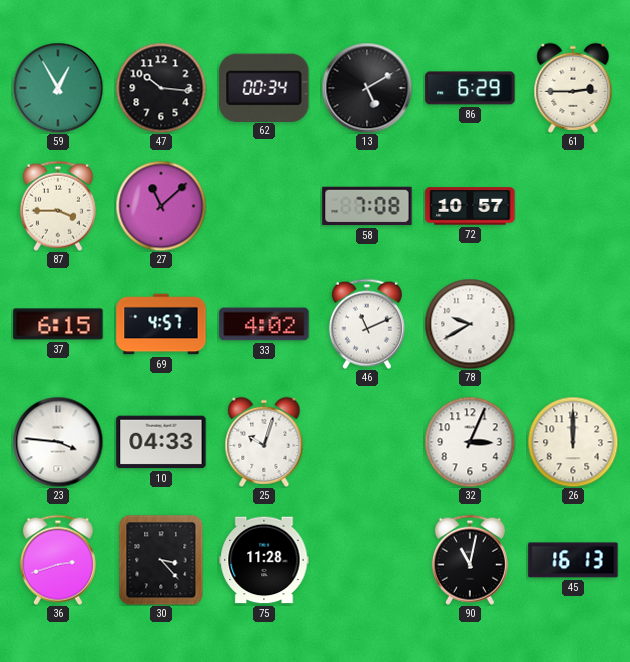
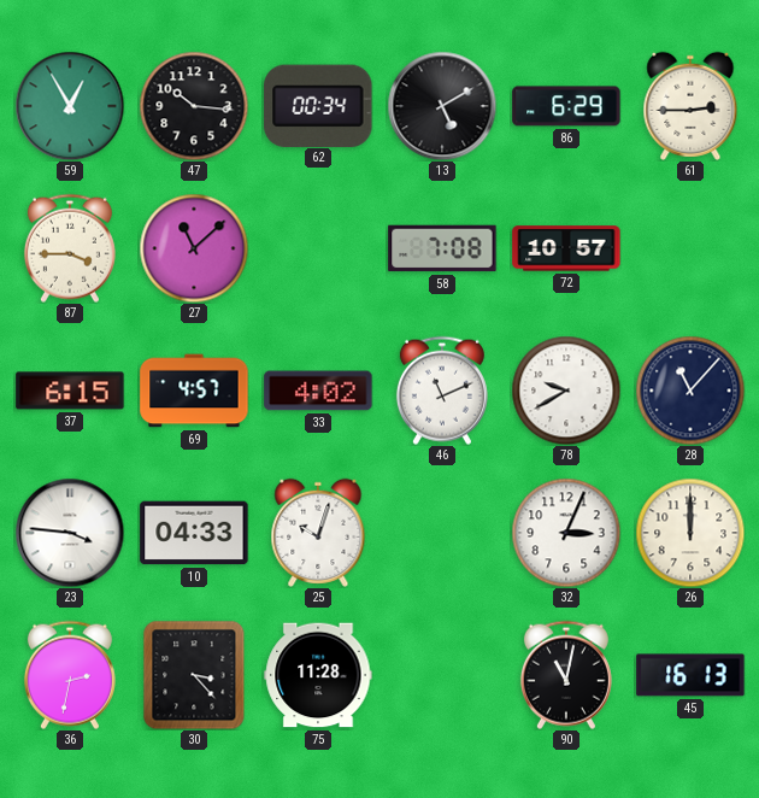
28: none -> 11:07 (690, 391)
36: 2:42 -> 2:32 (70, 675)
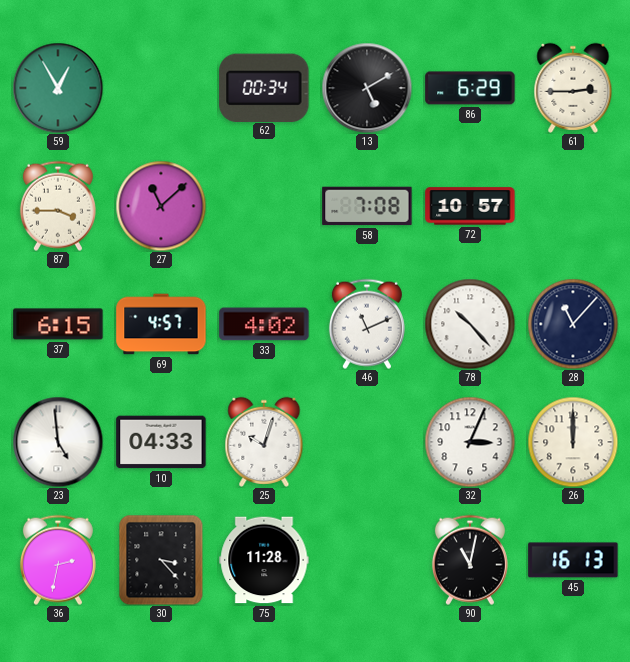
47: 10:16 -> none (194, 106)
78: 9:40 -> 10:23 (470, 324)
23: 3:46 -> 4:59 (58, 442)
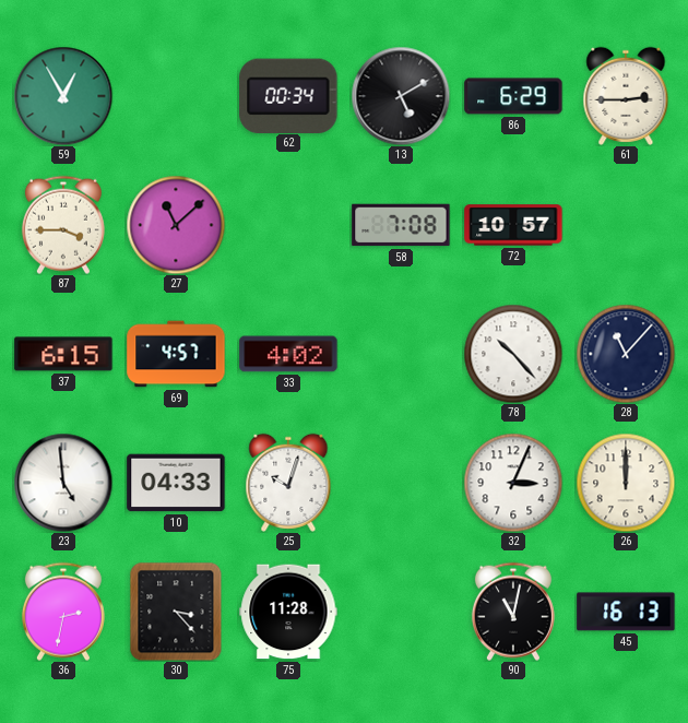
46: 11:11 -> none (367, 324)
